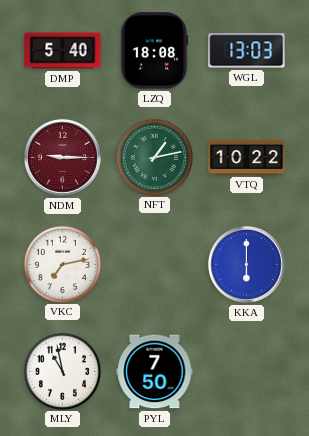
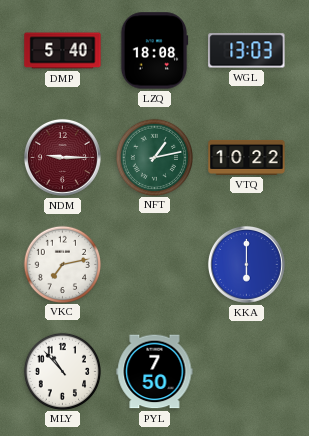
MLY: 10:58 -> 10:53 (62, 371)
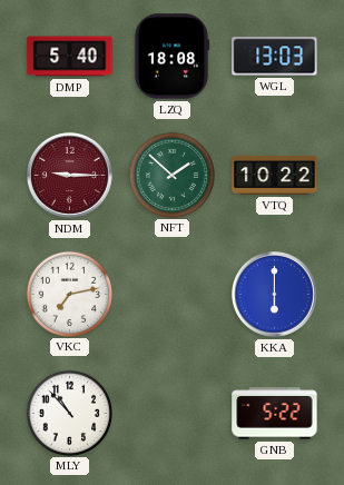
NFT: 1:13 -> 1:52 (171, 175)
PYL: 7:50 -> none (155, 372)
GNB: none -> 5:22 (275, 414)
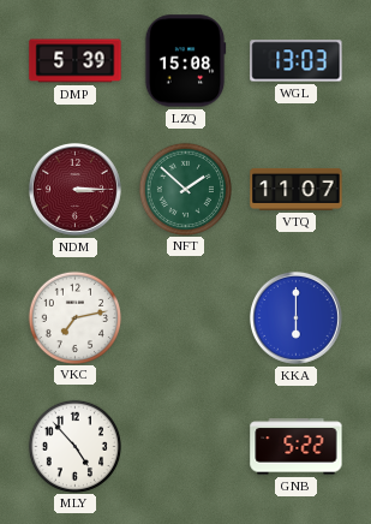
DMP: 5:40 -> 5:39 (76, 61)
LZQ: 18:08 -> 15:08 (185, 61)
NDM: 9:15 -> 3:15 (74, 189)
VTQ: 10:22 -> 11:07 (297, 189)
MLY: 10:53 -> 4:53 (74, 446)
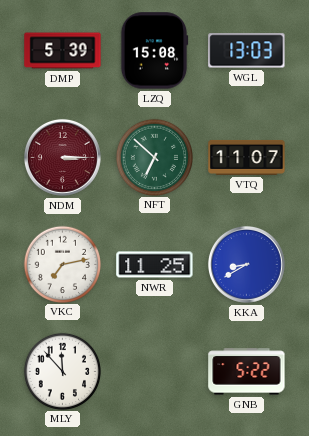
NFT: 1:52 -> 6:52 (154, 157)
NWR: none -> 11:25 (155, 265)
KKA: 6:00 -> 8:40 (246, 264)
MLY: 4:53 -> 11:53 (62, 371)
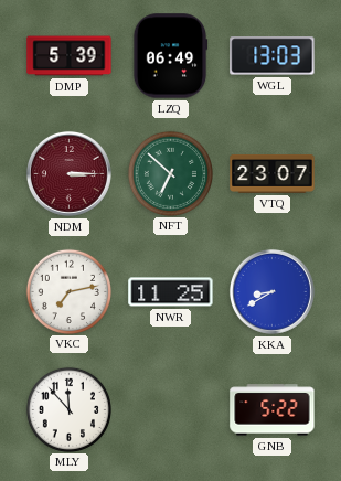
LZQ: 15:08 -> 06:49 (170, 56)
VTQ: 11:07 -> 23:07 (273, 173)
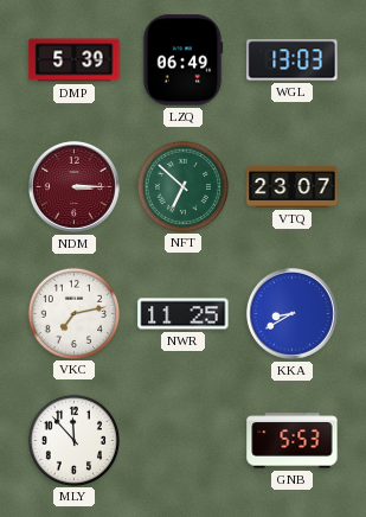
GNB: 5:22 -> 5:53 (293, 441)
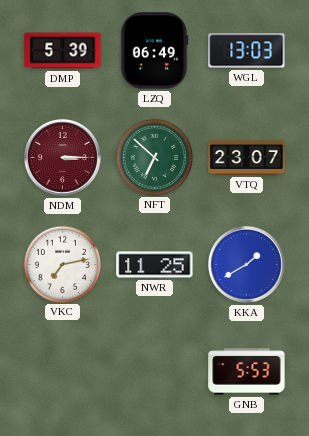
KKA: 8:40 -> 1:40 (246, 264)
MLY: 11:53 -> none (73, 440)
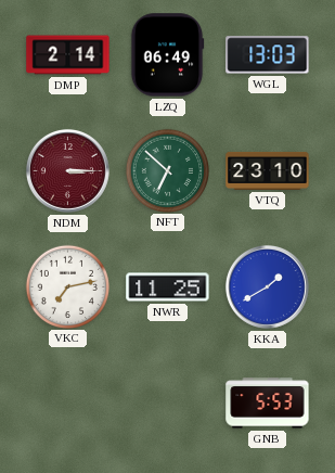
DMP: 5:39 -> 2:14 (68, 55)
VTQ: 23:07 -> 23:10 (268, 170)
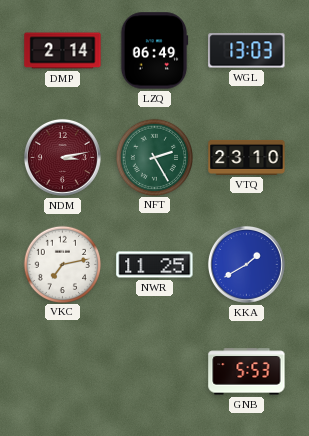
NDM: 3:15 -> 3:13 (62, 157)
NFT: 6:52 -> 2:25 (154, 157)
